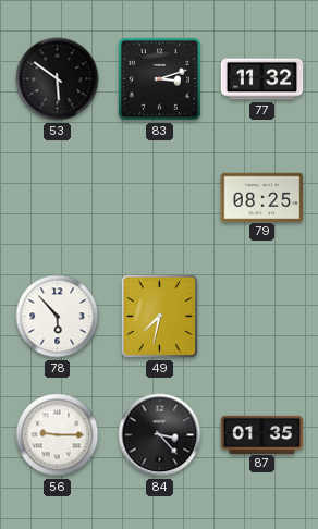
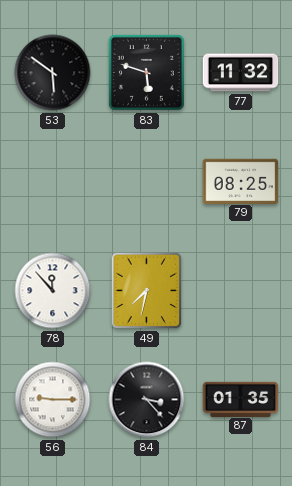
83: 3:12 -> 5:48 (146, 72)
78: 5:53 -> 11:53 (53, 291)
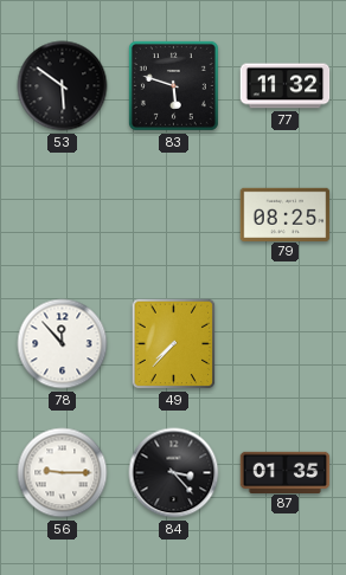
49: 7:32 -> 7:37 (174, 344)
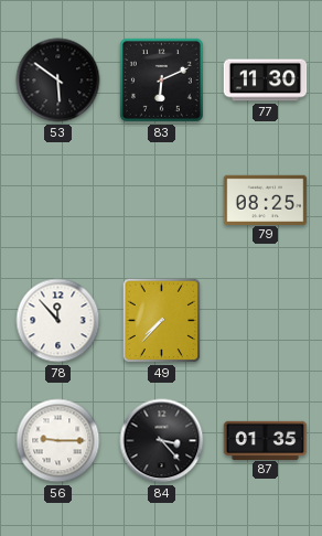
83: 5:48 -> 6:11 (161, 79)
77: 11:32 -> 11:30 (266, 81)
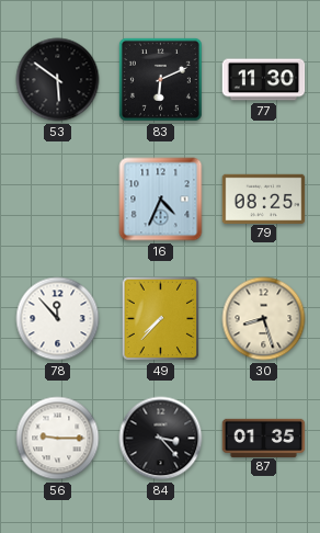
16: none -> 4:34 (161, 200)
30: none -> 8:27 (264, 319)
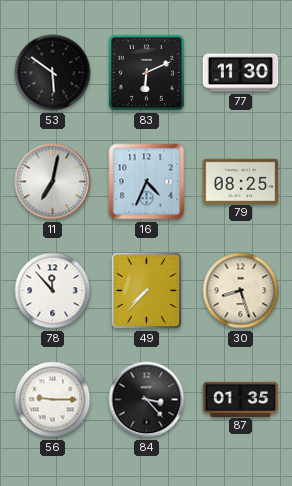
11: none -> 7:02 (53, 182)
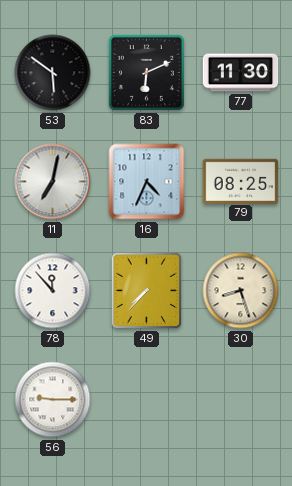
84: 3:23 -> none (147, 400)
87: 01:35 -> none (241, 399)
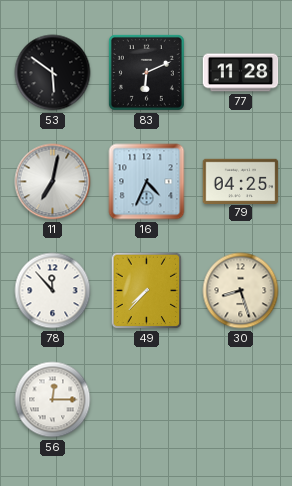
77: 11:30 -> 11:28 (241, 73)
79: 08:25 -> 04:25 (241, 181)
56: 9:15 -> 12:15 (53, 400)
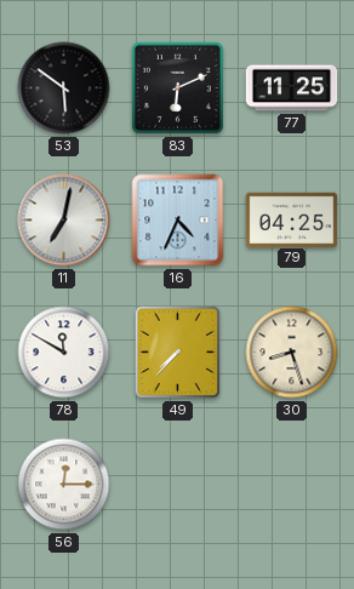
77: 11:28 -> 11:25 (292, 88)
78: 11:53 -> 11:50 (64, 353)
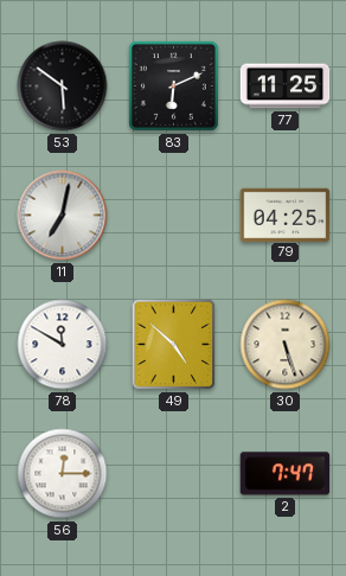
16: 4:34 -> none (178, 221)
49: 7:37 -> 4:52 (174, 345)
30: 8:27 -> 5:27 (286, 345)
2: none -> 7:47 (286, 474)
